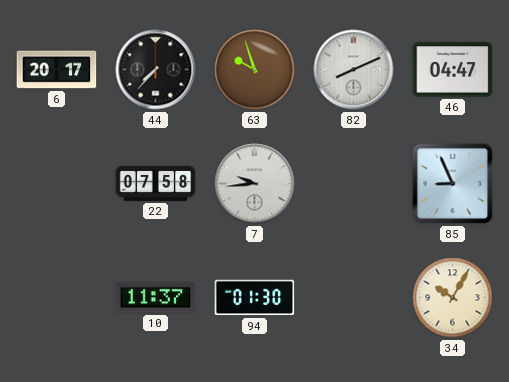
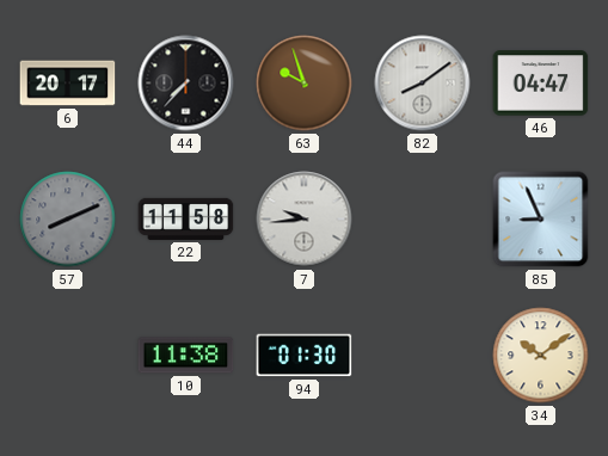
82: 8:11 -> 8:09 (423, 84)
57: none -> 8:11 (68, 220)
22: 07:58 -> 11:58 (186, 218)
10: 11:37 -> 11:38 (186, 356)
34: 10:05 -> 10:09 (541, 356)
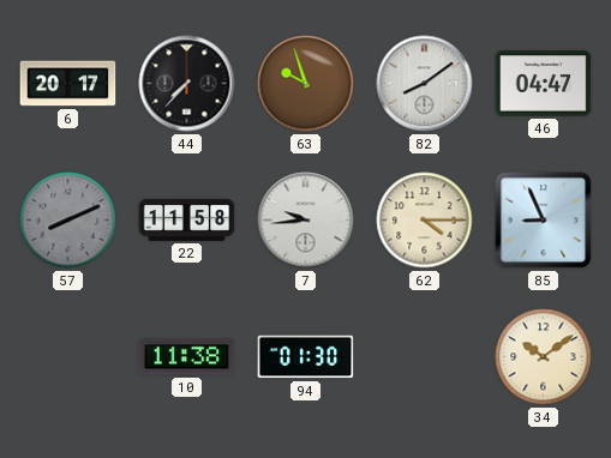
62: none -> 4:15 (425, 221)
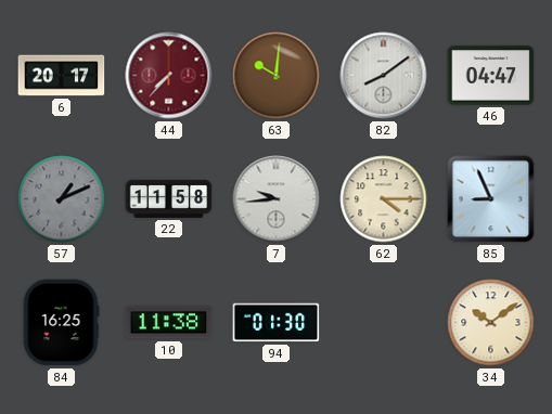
44 dial: black -> burgundy (169, 76)
63: 9:57 -> 10:01 (277, 76)
57: 8:11 -> 1:11 (62, 199)
84: none -> 16:25 (61, 323)
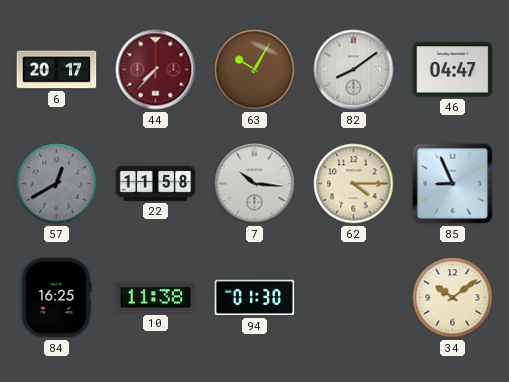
63: 10:01 -> 10:05 (255, 70)
57: 1:11 -> 12:40 (57, 184)
7: 9:44 -> 10:16 (255, 184)
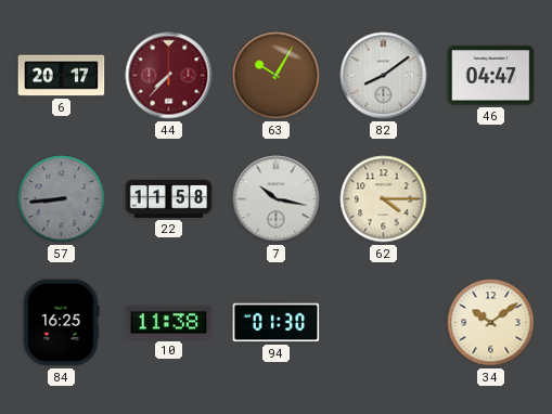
57: 12:40 -> 8:44 (62, 199)
7: 10:16 -> 10:17 (277, 199)
85: 8:56 -> none (453, 184)
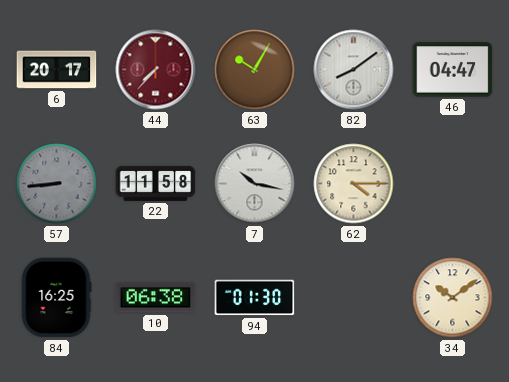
10: 11:38 -> 06:38 (156, 298)
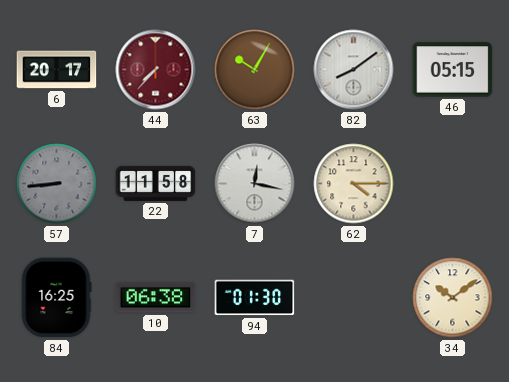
46: 04:47 -> 05:15 (453, 70)
7: 10:17 -> 12:17 (255, 184)
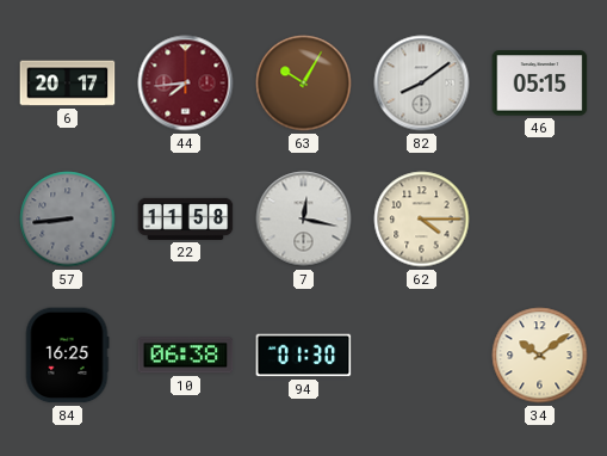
44: 7:37 -> 7:44 (186, 84)
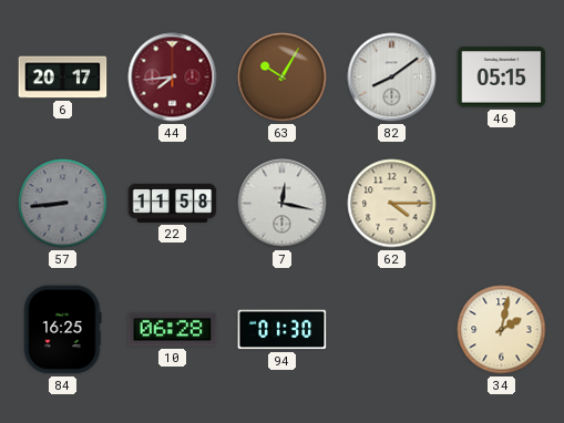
10: 06:38 -> 06:28 (173, 330)
34: 10:09 -> 2:02 (502, 330)
